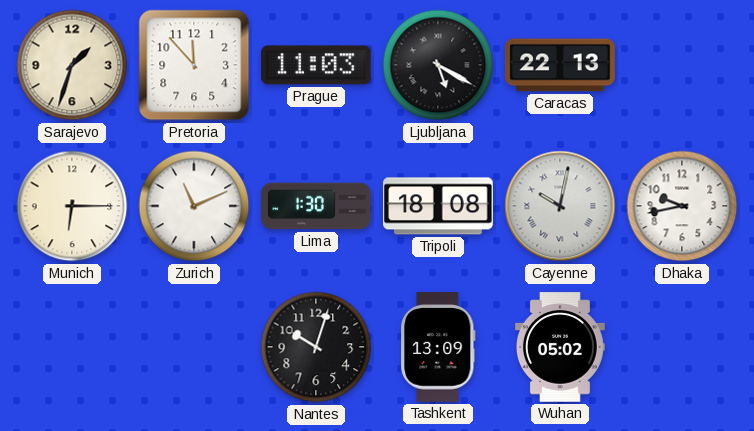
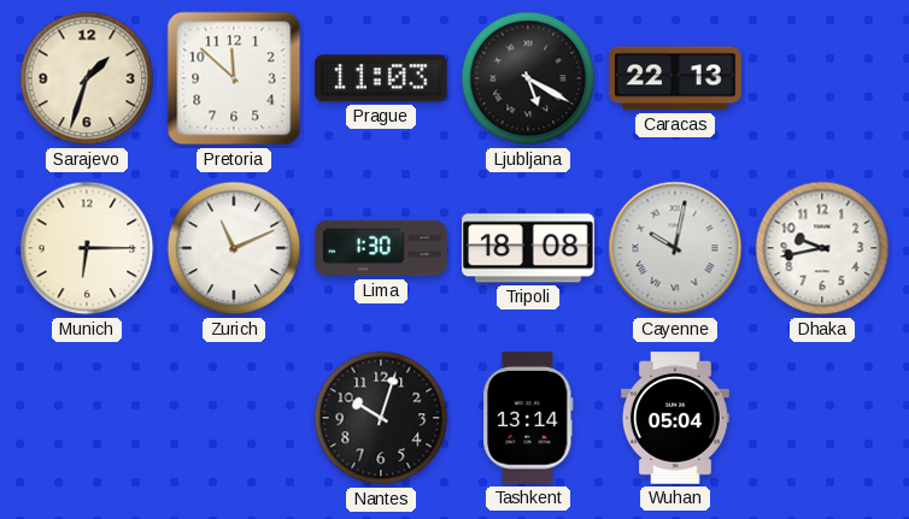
Pretoria: 11:53 -> 11:52 (234, 78)
Tashkent: 13:09 -> 13:14 (528, 418)
Wuhan: 05:02 -> 05:04 (675, 418)
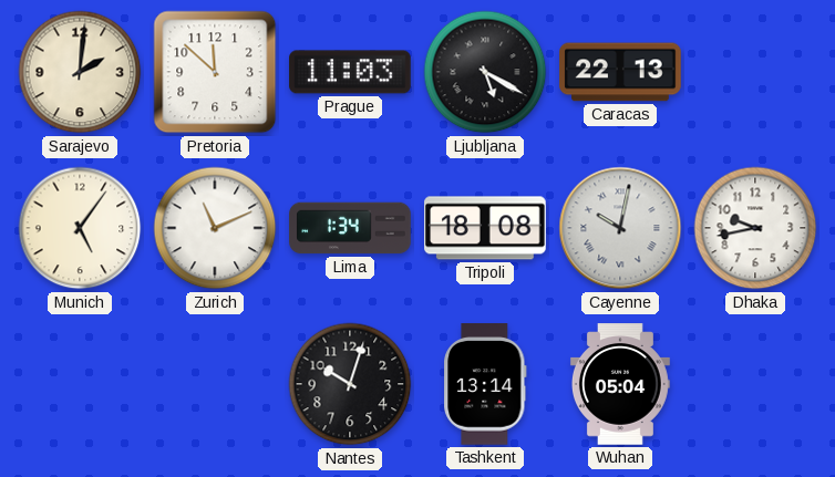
Sarajevo: 1:33 -> 2:01 (80, 72)
Munich: 6:15 -> 5:06 (80, 228)
Lima: 1:30 -> 1:34 (350, 228)
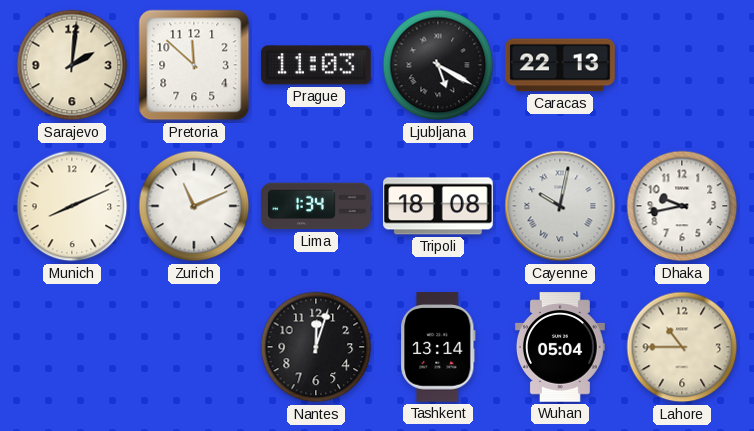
Munich: 5:06 -> 8:11 (72, 206)
Nantes: 10:03 -> 12:03 (316, 347)
Lahore: none -> 10:45 (682, 347)
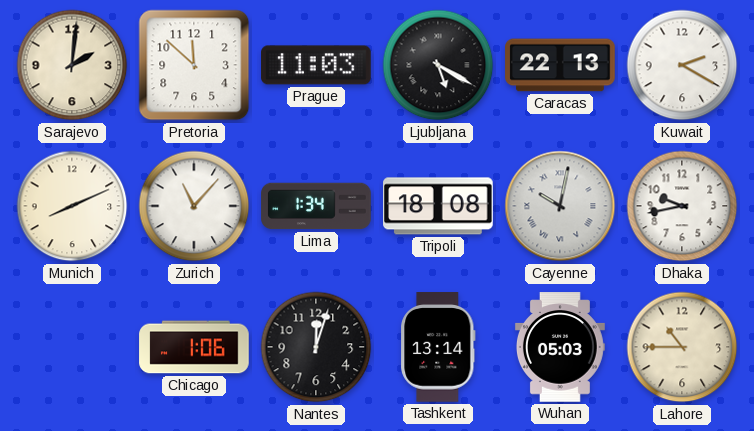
Kuwait: none -> 2:20 (682, 65)
Zurich: 11:11 -> 11:07 (194, 206)
Chicago: none -> 1:06 (194, 347)
Wuhan: 05:04 -> 05:03 (560, 347)
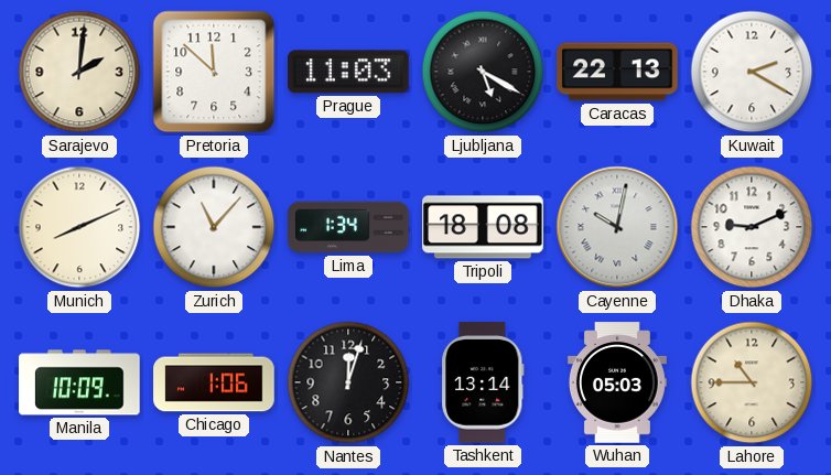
Dhaka: 9:43 -> 9:11 (752, 227)
Manila: none -> 10:09 (79, 382)
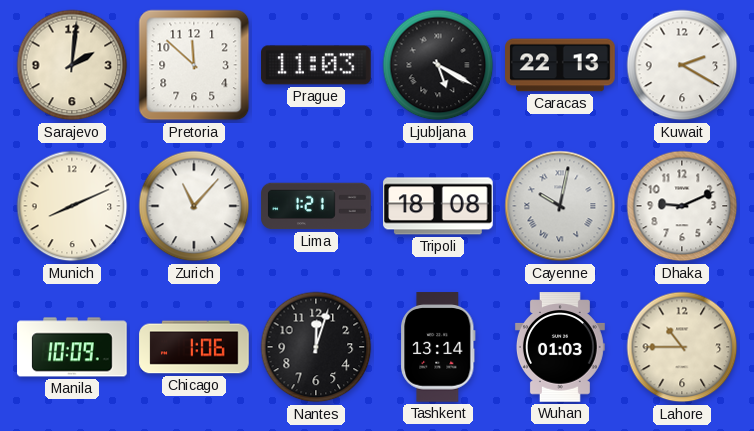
Lima: 1:34 -> 1:21 (316, 206)
Wuhan: 05:03 -> 01:03 (560, 347)
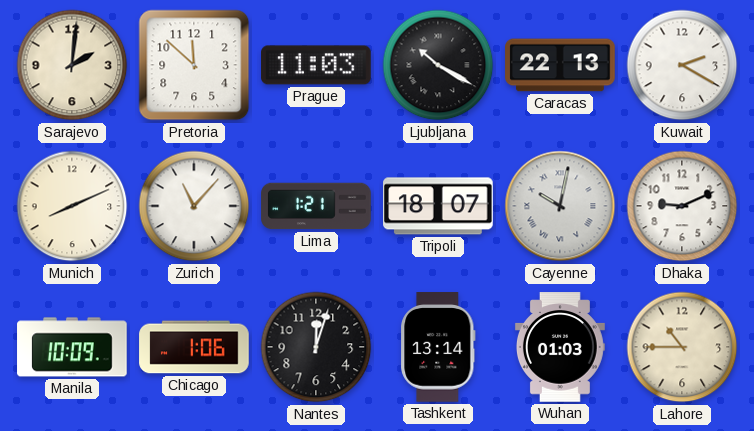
Ljubljana: 5:20 -> 10:20 (438, 65)
Tripoli: 18:08 -> 18:07 (438, 206)
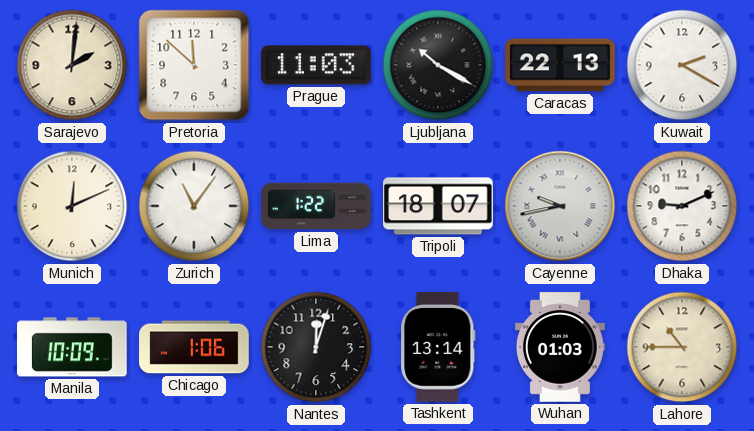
Munich: 8:11 -> 12:11 (72, 206)
Zurich: 11:07 -> 11:06 (194, 206)
Lima: 1:21 -> 1:22 (316, 206)
Cayenne: 10:02 -> 9:43 (560, 206)
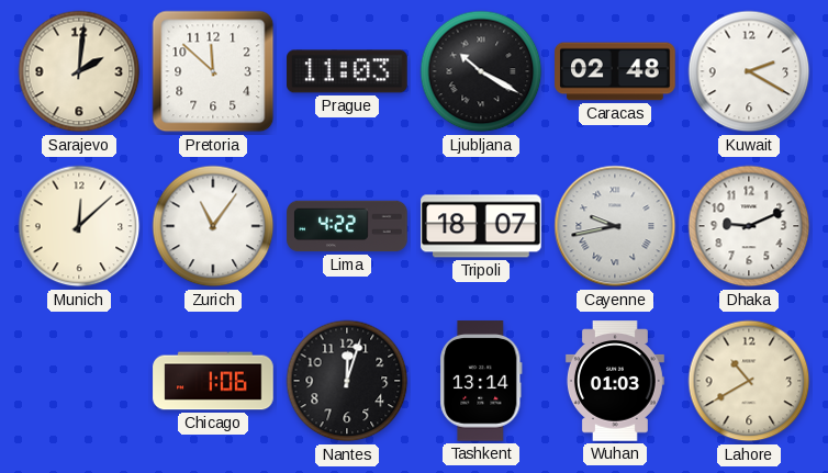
Caracas: 22:13 -> 02:48 (615, 71)
Munich: 12:11 -> 12:08 (79, 226)
Lima: 1:22 -> 4:22 (347, 226)
Manila: 10:09 -> none (72, 347)
Lahore: 10:45 -> 10:40 (749, 381)
